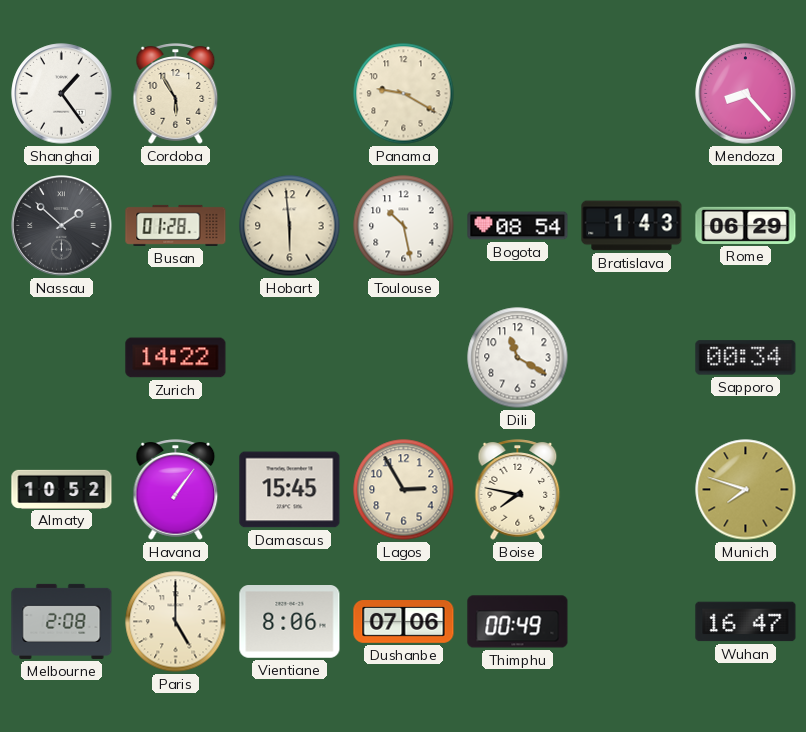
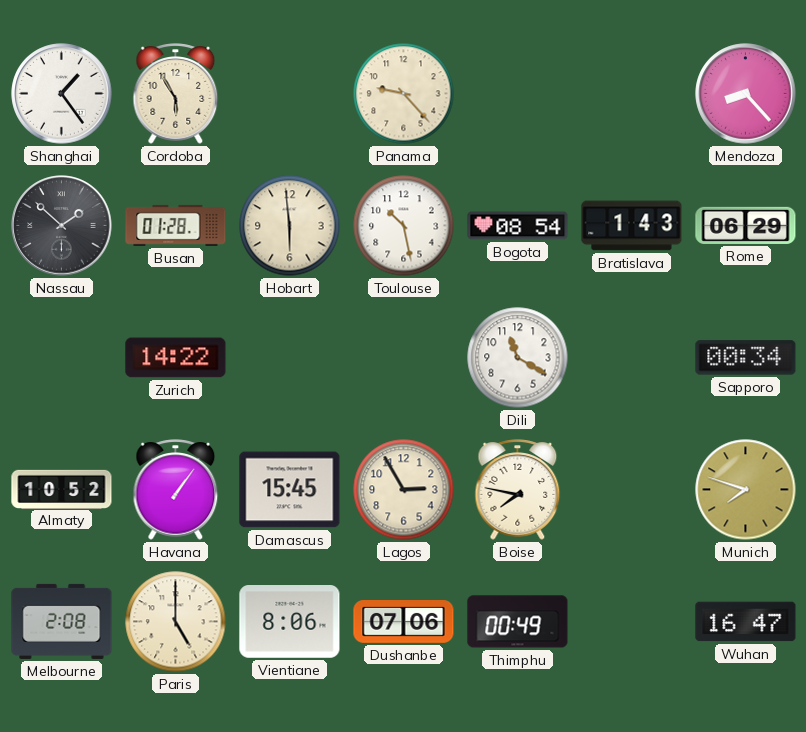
Panama: 9:20 -> 9:23 (404, 94)
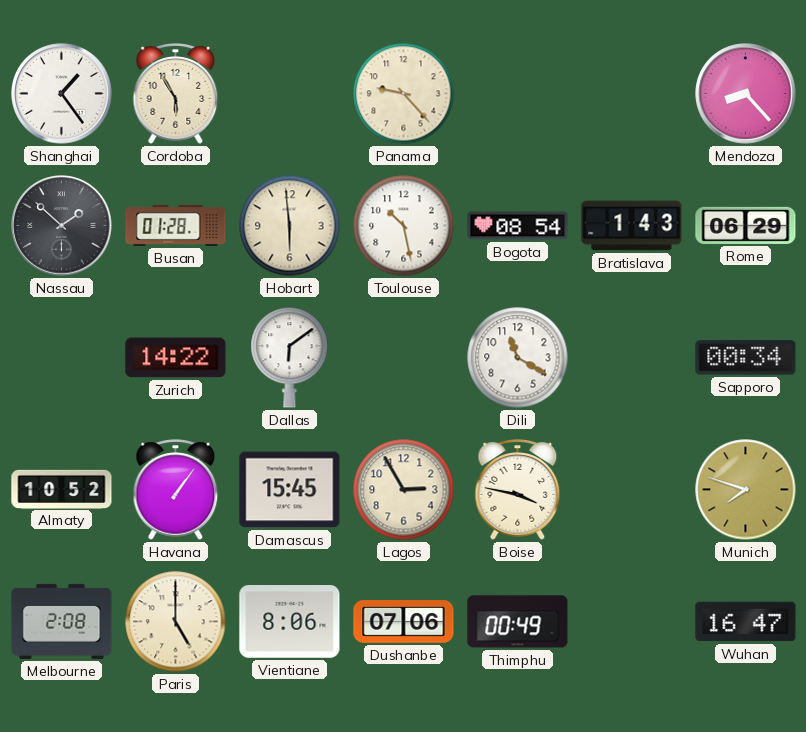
Dallas: none -> 6:09 (290, 358)
Boise: 7:47 -> 3:47 (518, 490)
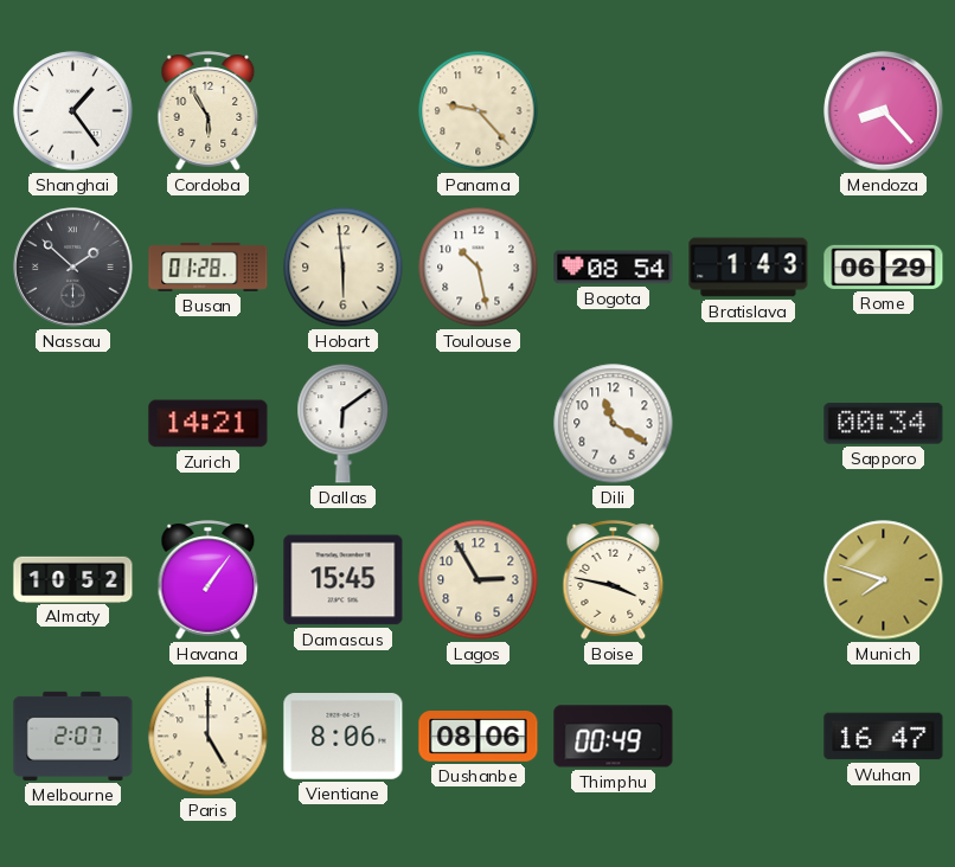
Zurich: 14:22 -> 14:21 (209, 424)
Melbourne: 2:08 -> 2:07 (73, 736)
Dushanbe: 07:06 -> 08:06 (479, 737)
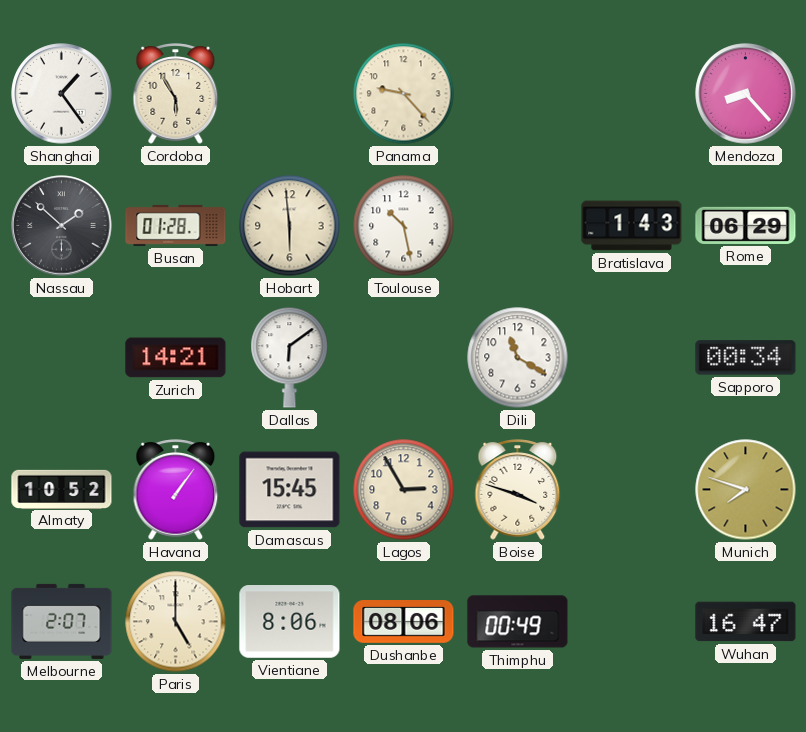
Bogota: 08:54 -> none (614, 268)
Boise: 3:47 -> 3:48 (518, 490)
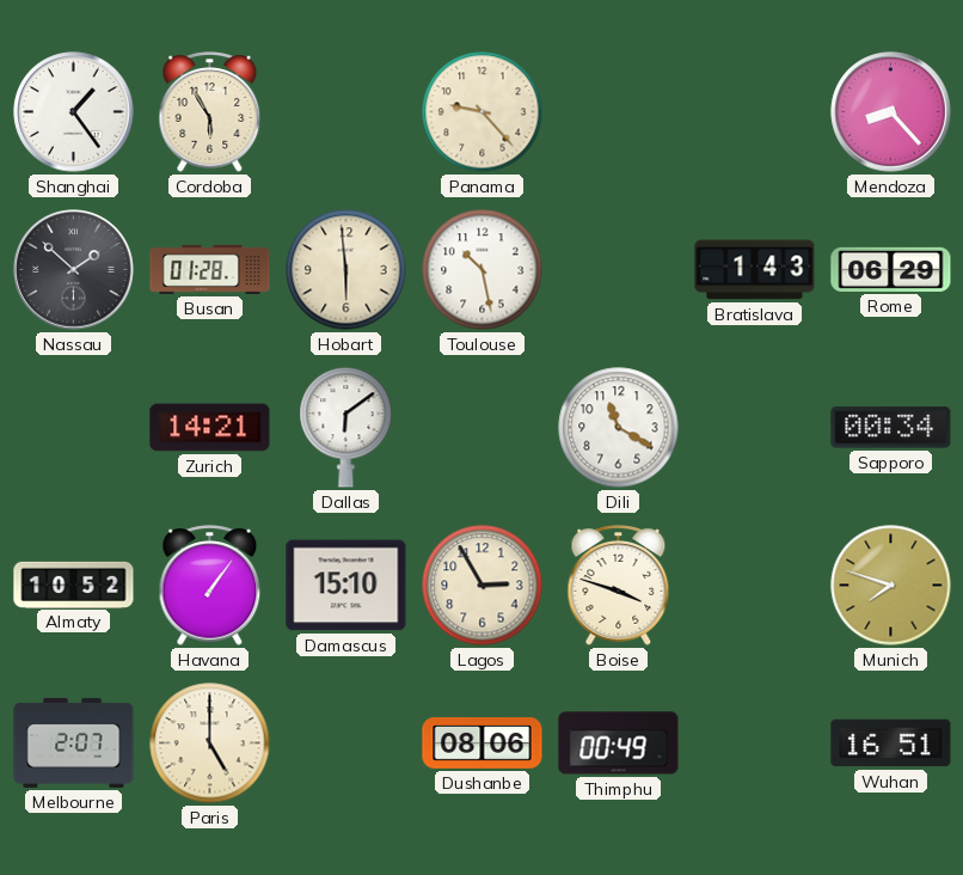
Damascus: 15:45 -> 15:10 (346, 586)
Vientiane: 8:06 -> none (290, 622)
Wuhan: 16:47 -> 16:51 (891, 744)
